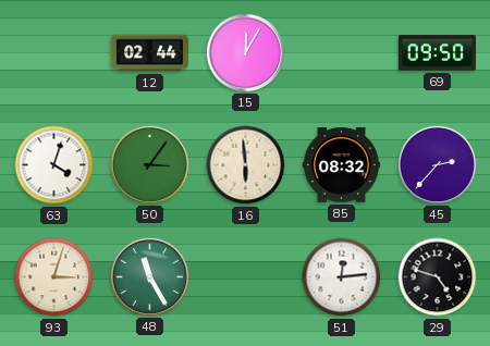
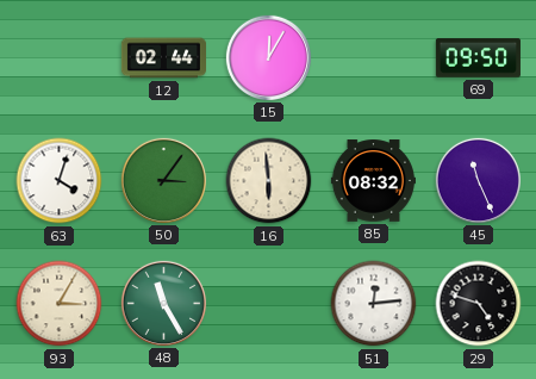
45: 2:37 -> 11:26 (478, 180)
93: 3:03 -> 3:05 (60, 304)
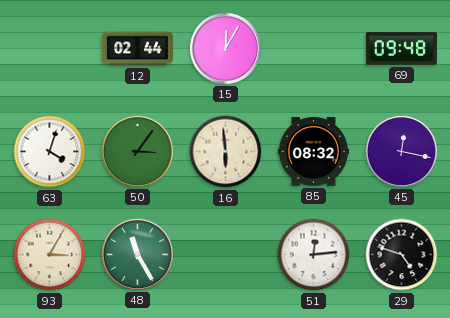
69: 09:50 -> 09:48 (401, 49)
45: 11:26 -> 12:17 (401, 151)
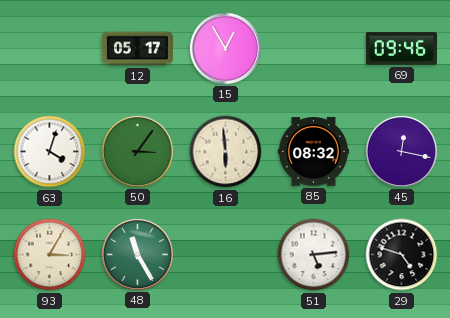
12: 02:44 -> 05:17 (137, 49)
15: 12:05 -> 12:55 (225, 48)
69: 09:48 -> 09:46 (401, 49)
51: 12:14 -> 5:14 (314, 255)
